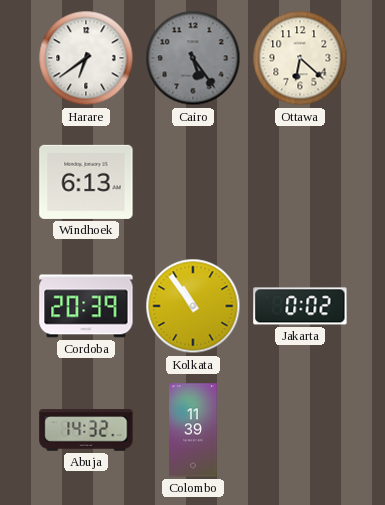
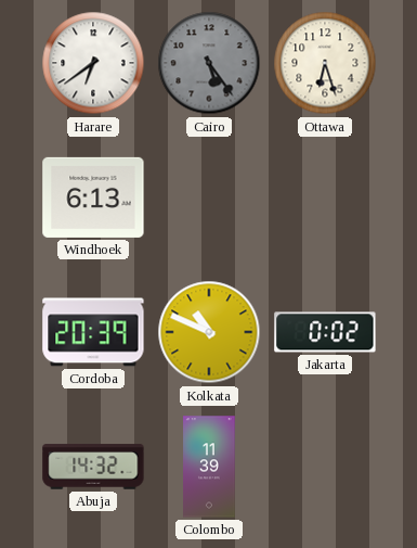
Ottawa: 6:22 -> 6:27 (325, 63)
Kolkata: 10:54 -> 10:49 (209, 332)
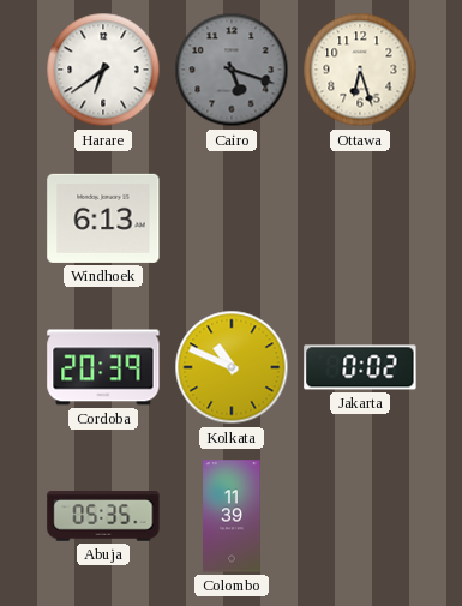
Cairo: 5:24 -> 5:18 (232, 70)
Abuja: 14:32 -> 05:35 (103, 516)
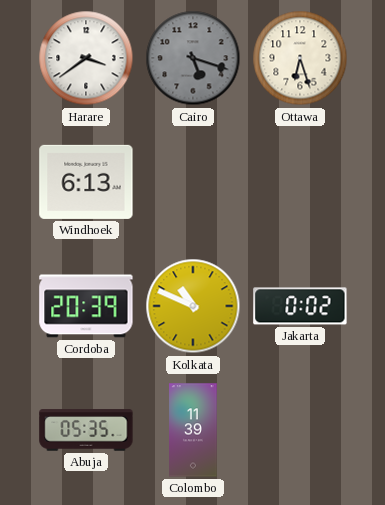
Harare: 6:39 -> 3:39 (86, 58)
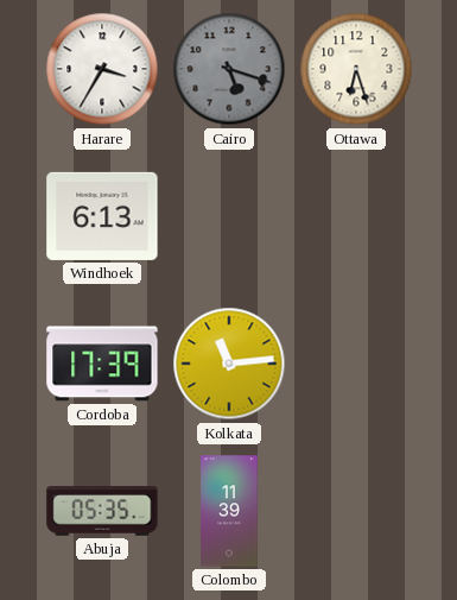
Harare: 3:39 -> 3:35 (102, 69)
Cordoba: 20:39 -> 17:39 (102, 364)
Kolkata: 10:49 -> 11:14 (229, 364)
Jakarta: 0:02 -> none (300, 306)
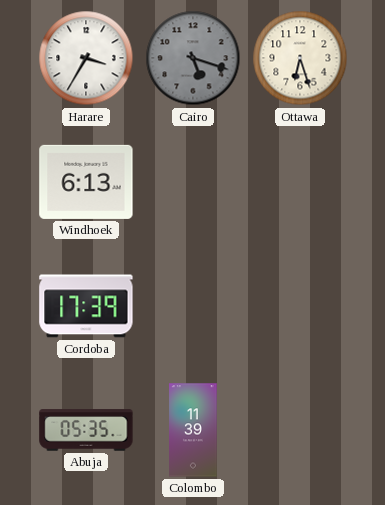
Kolkata: 11:14 -> none (229, 364)
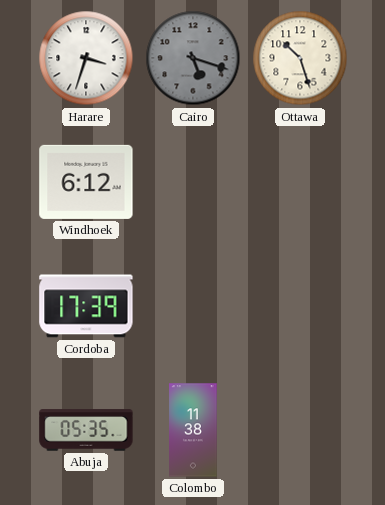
Harare: 3:35 -> 3:33 (86, 58)
Ottawa: 6:27 -> 10:27 (300, 58)
Windhoek: 6:13 -> 6:12 (86, 182)
Colombo: 11:39 -> 11:38 (193, 430)
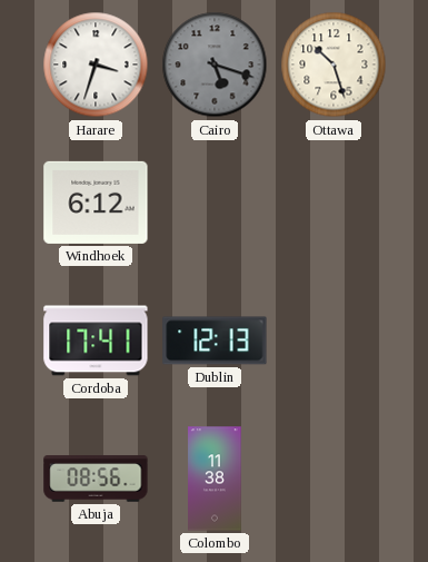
Cordoba: 17:39 -> 17:41 (96, 341)
Dublin: none -> 12:13 (215, 341)
Abuja: 05:35 -> 08:56 (96, 479)
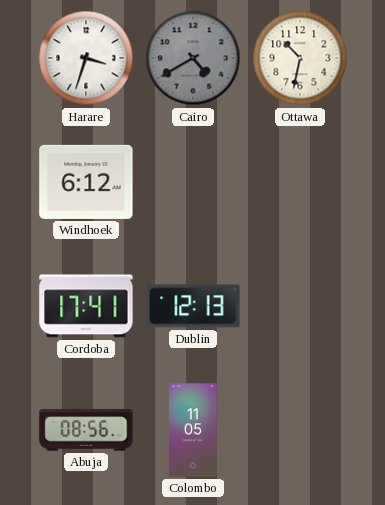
Cairo: 5:18 -> 4:40 (193, 58)
Ottawa: 10:27 -> 10:32 (300, 58)
Colombo: 11:38 -> 11:05 (193, 430)
